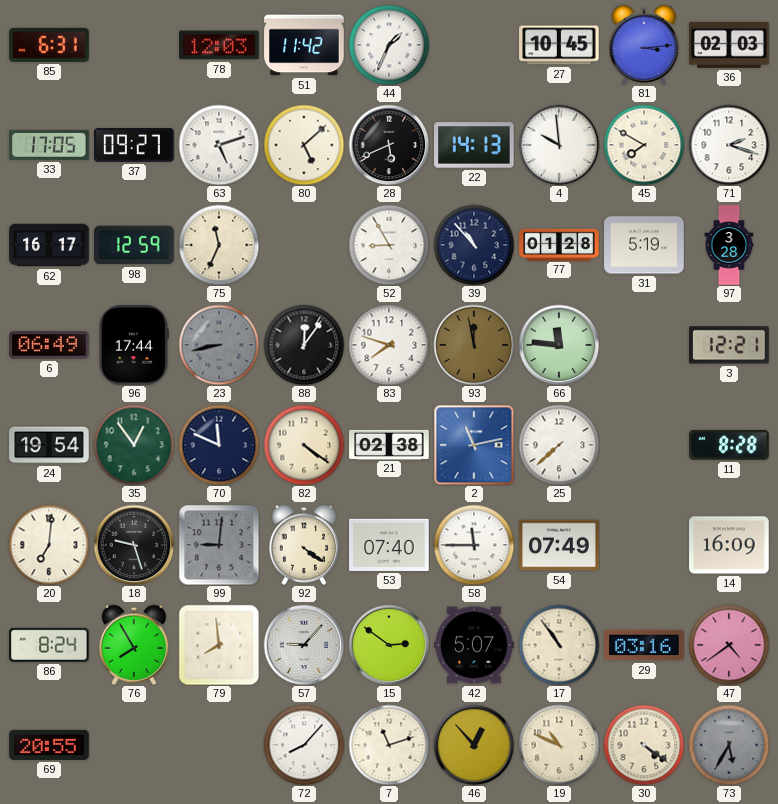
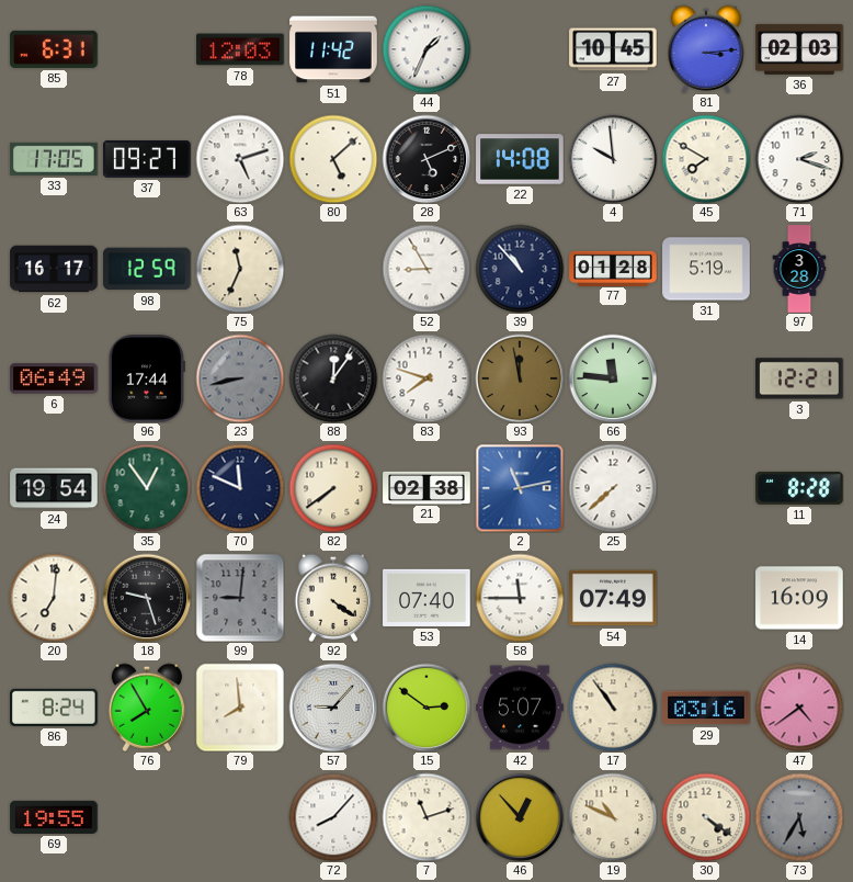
28: 5:41 -> 5:11 (426, 159)
22: 14:13 -> 14:08 (520, 159)
82: 4:21 -> 7:39 (333, 488)
69: 20:55 -> 19:55 (54, 817)
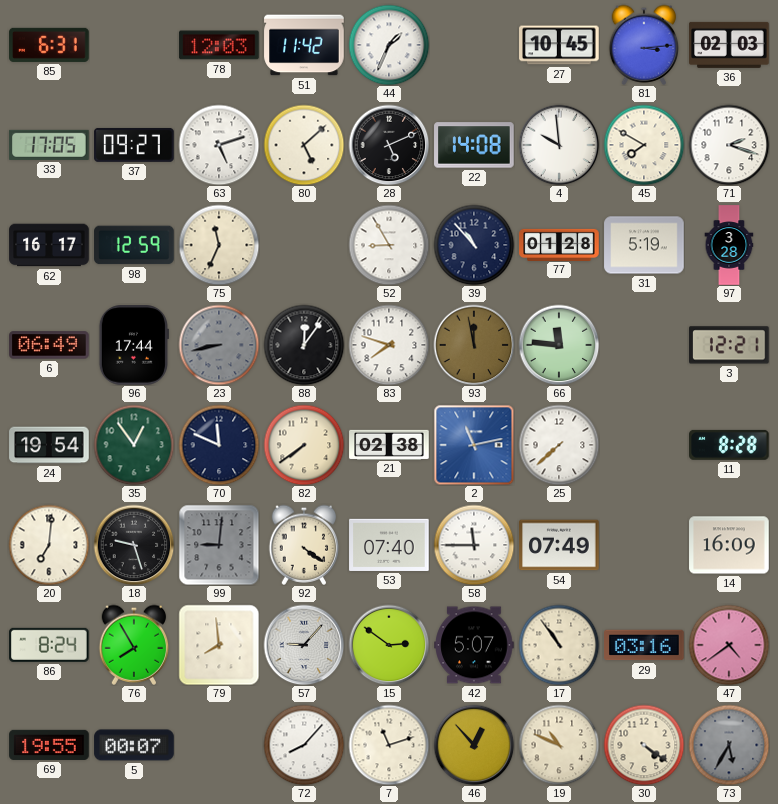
5: none -> 00:07 (134, 745)
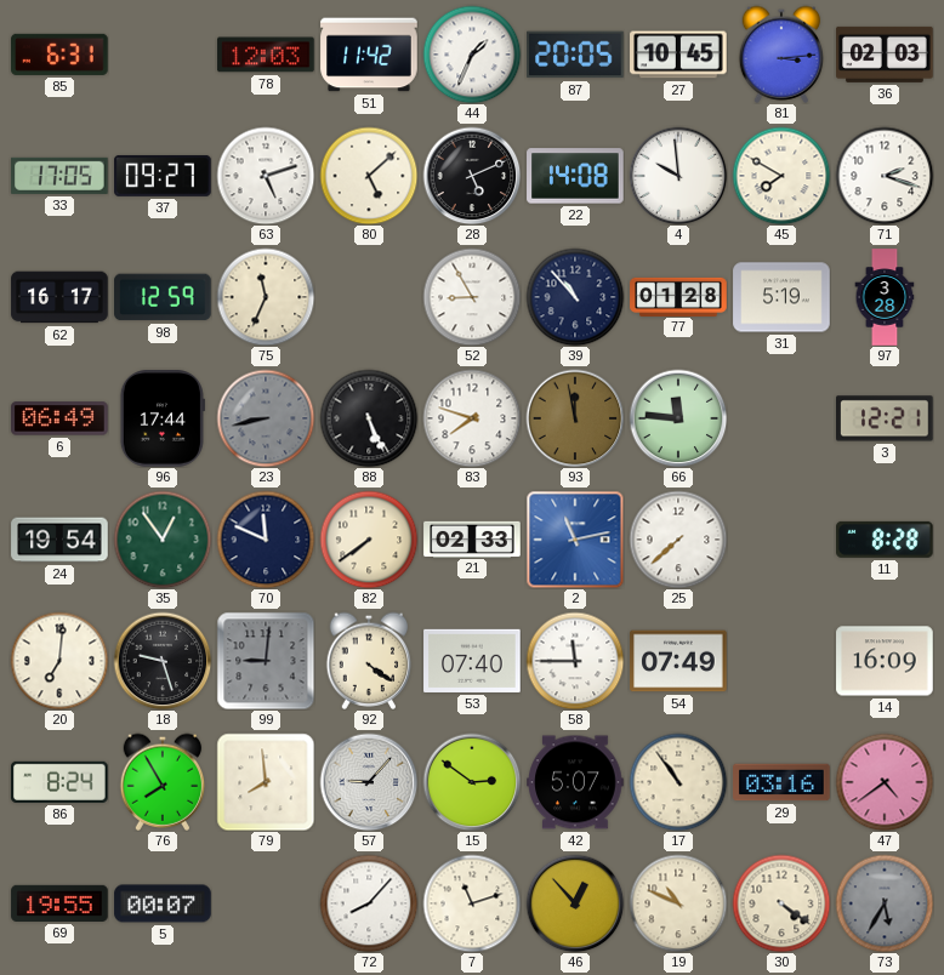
87: none -> 20:05 (575, 55)
88: 12:06 -> 5:26 (369, 418)
21: 02:38 -> 02:33 (472, 538)
